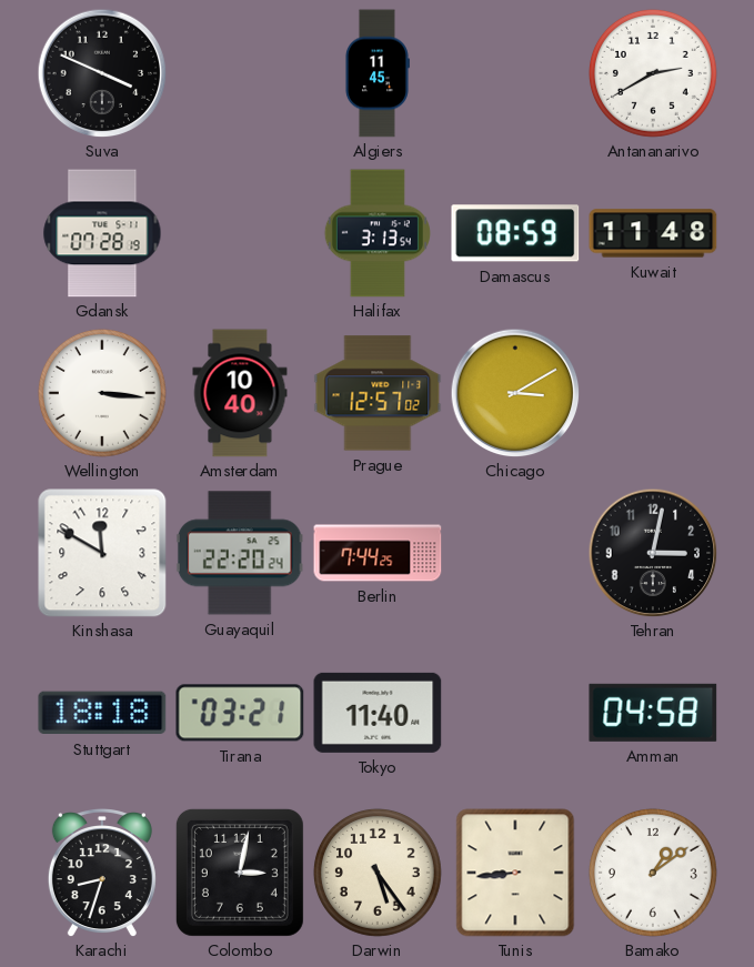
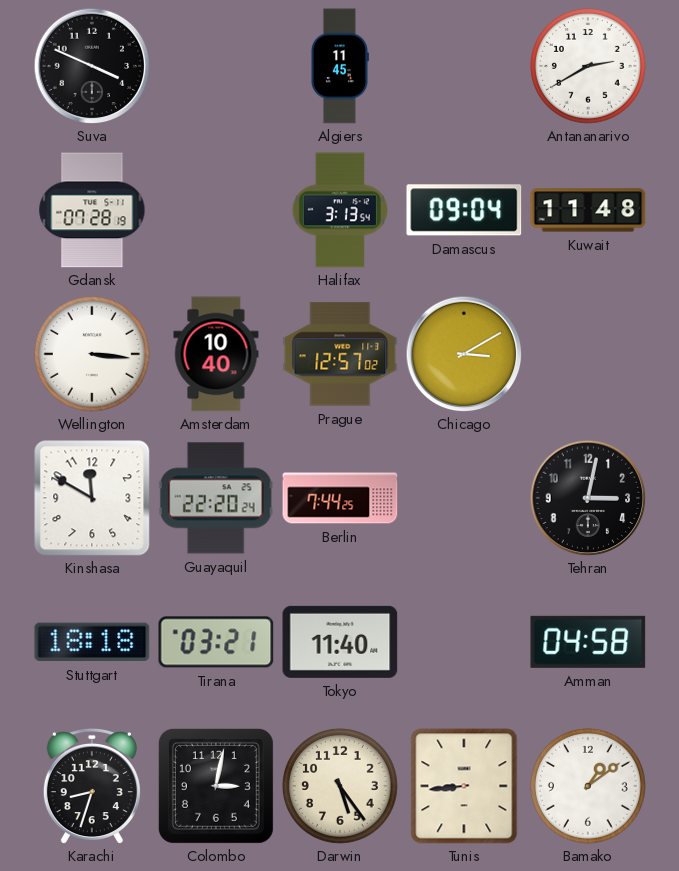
Damascus: 08:59 -> 09:04 (464, 210)
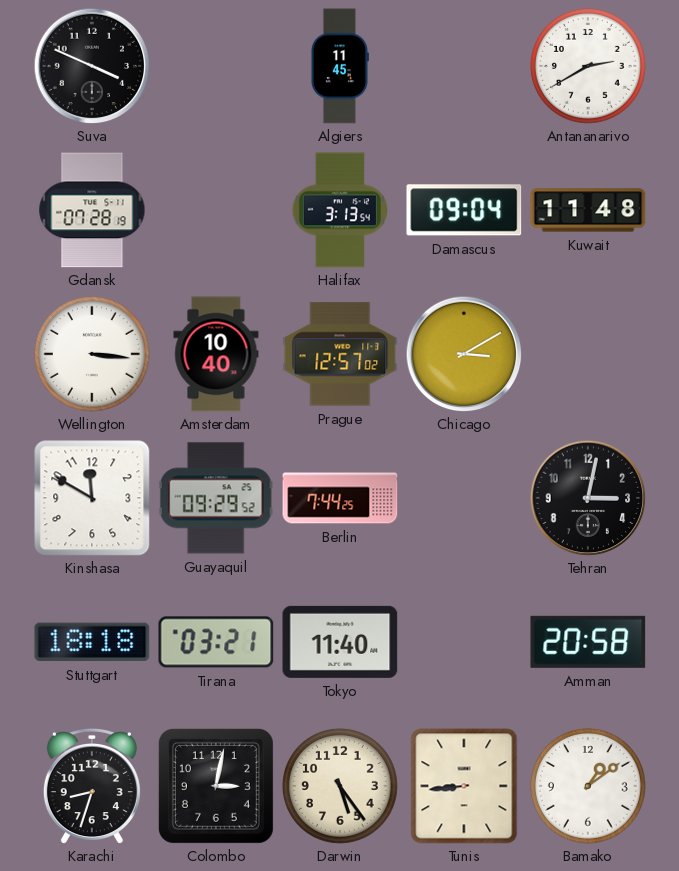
Guayaquil: 22:20 -> 09:29 (216, 498)
Amman: 04:58 -> 20:58 (588, 642)
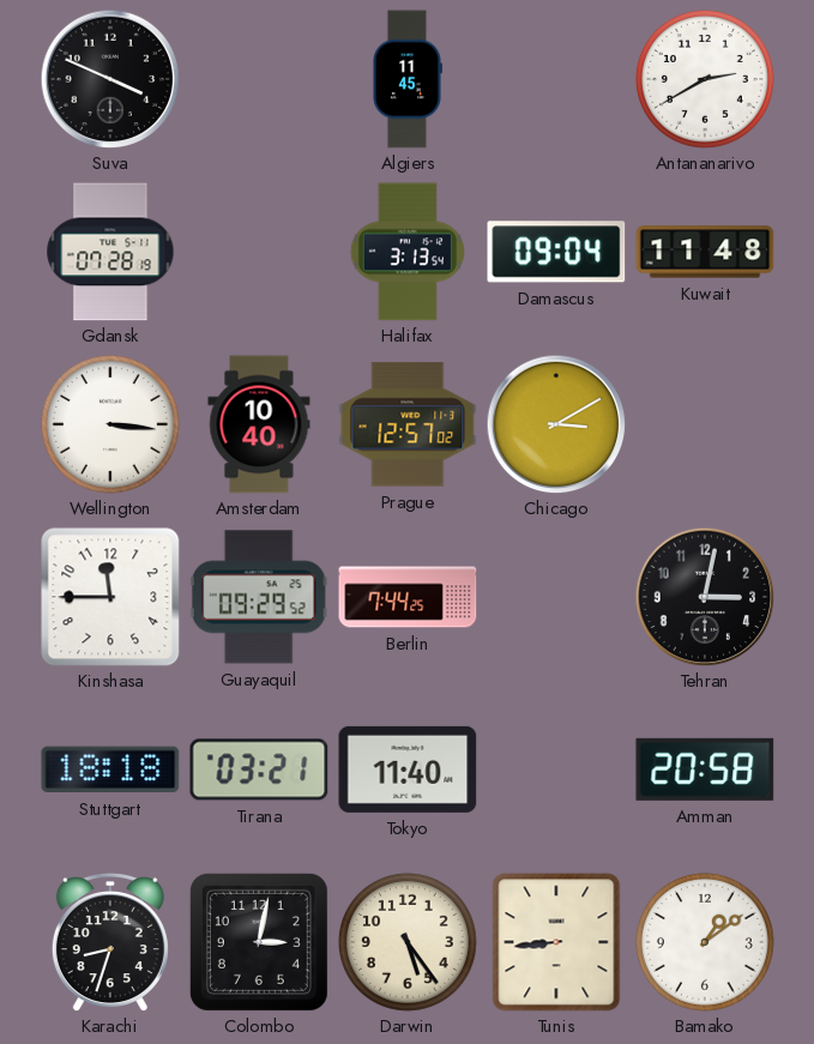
Kinshasa: 11:50 -> 11:45 (110, 597)
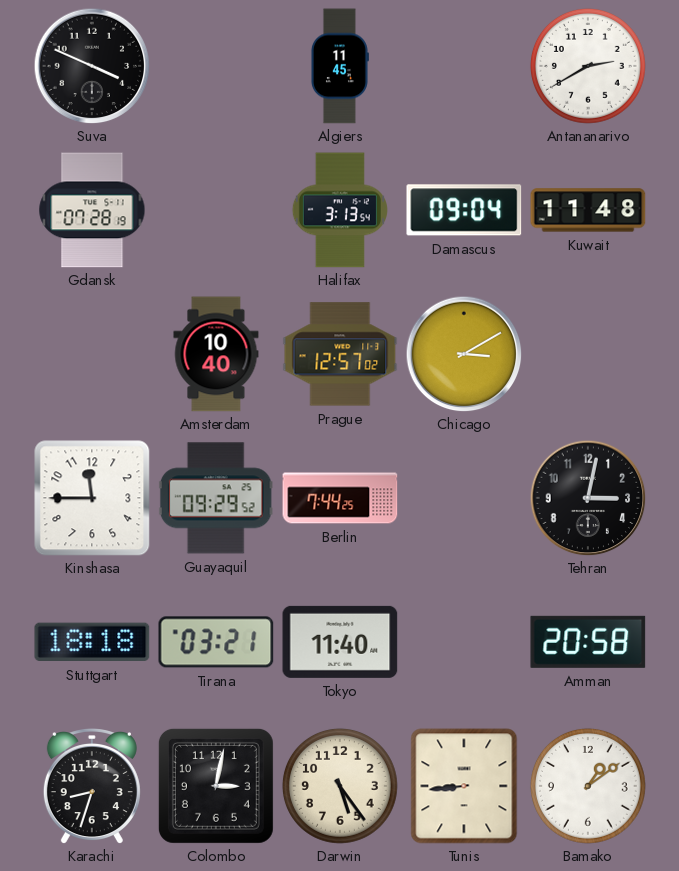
Wellington: 3:16 -> none (110, 424)
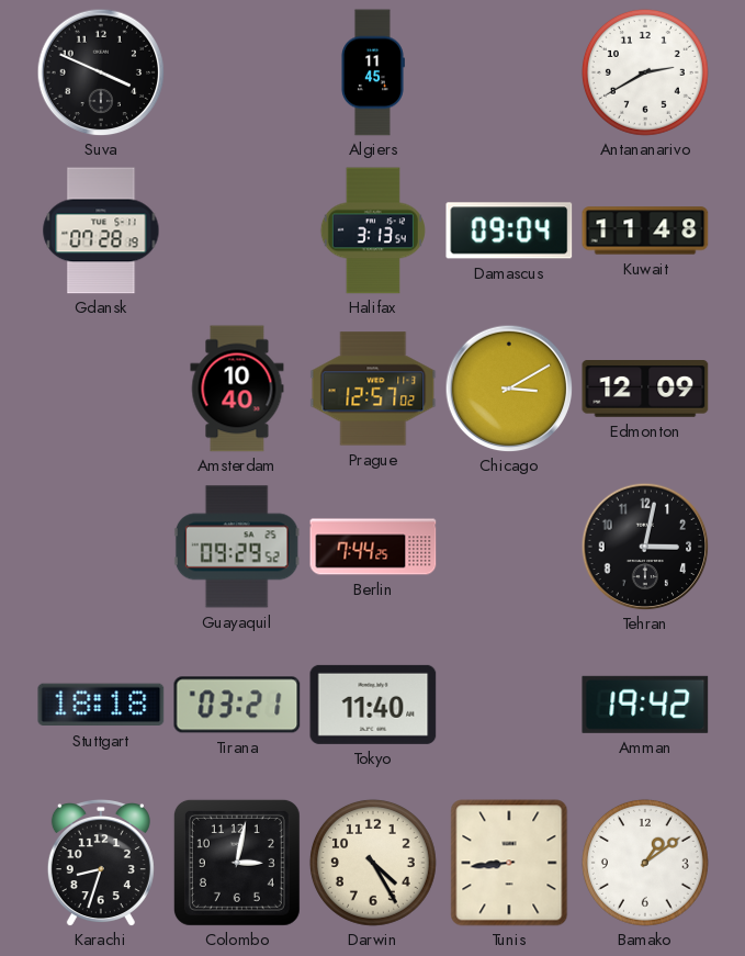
Edmonton: none -> 12:09 (645, 390)
Kinshasa: 11:45 -> none (92, 498)
Amman: 20:58 -> 19:42 (645, 705)
Darwin: 5:24 -> 4:25 (373, 863)
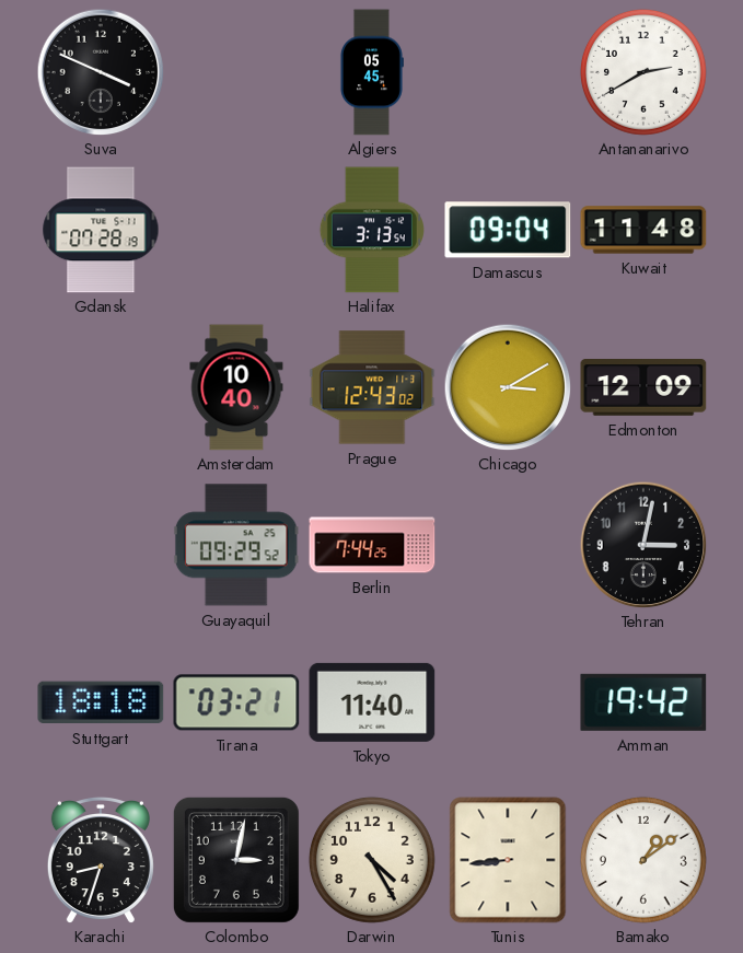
Algiers: 11:45 -> 05:45 (371, 72)
Prague: 12:57 -> 12:43 (372, 387)
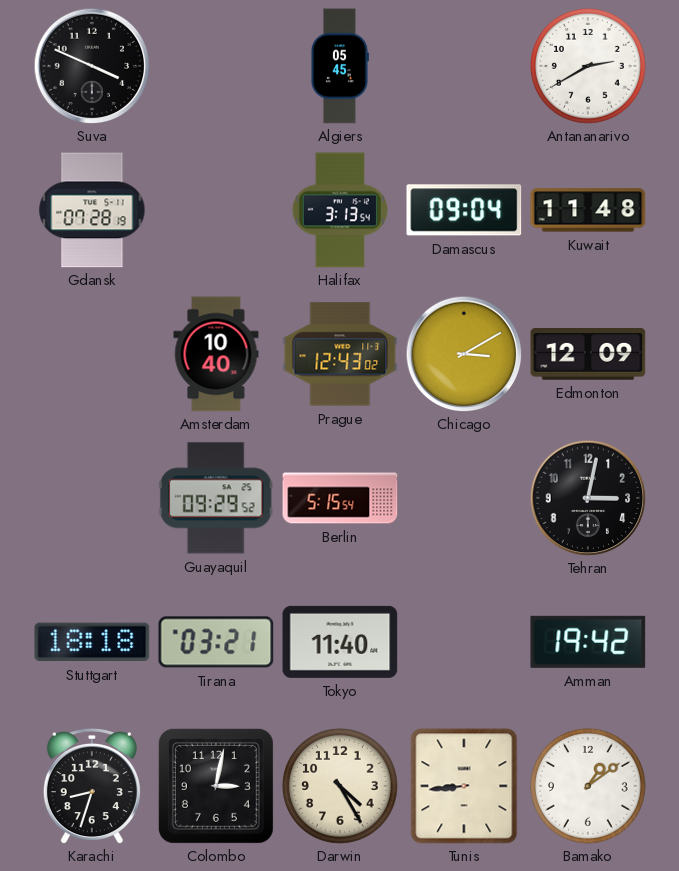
Berlin: 7:44 -> 5:15 (340, 498)
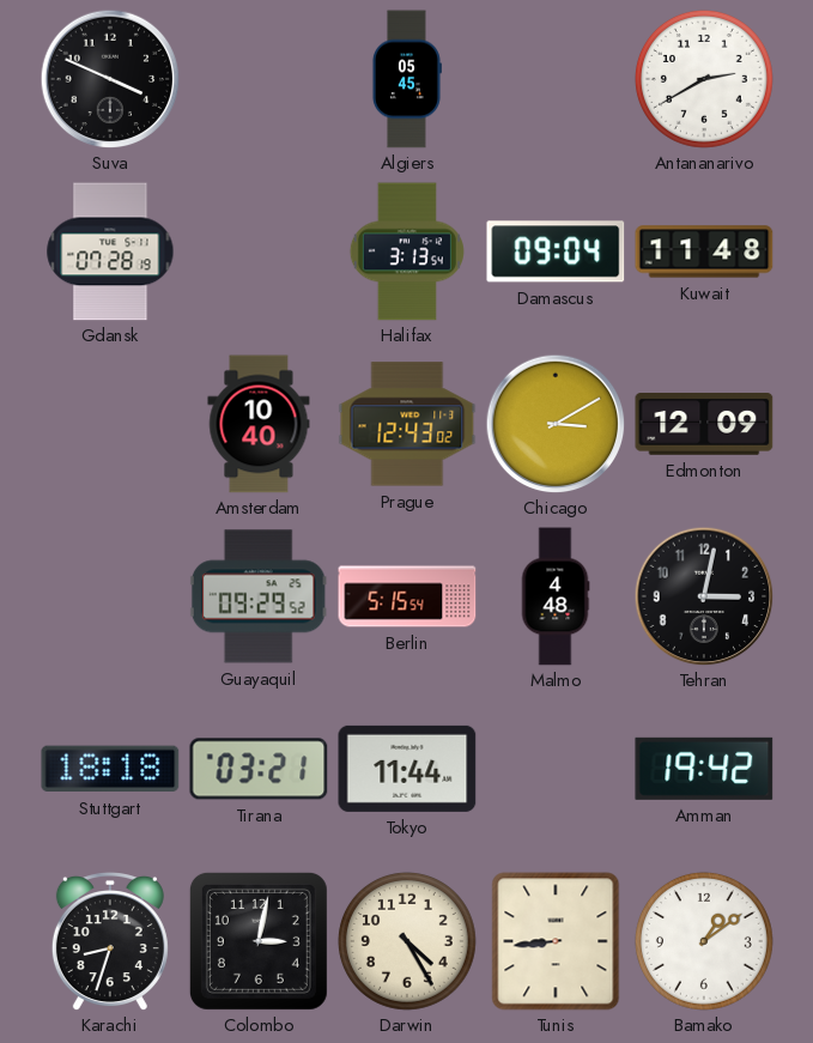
Malmo: none -> 4:48 (556, 596)
Tokyo: 11:40 -> 11:44 (407, 769)
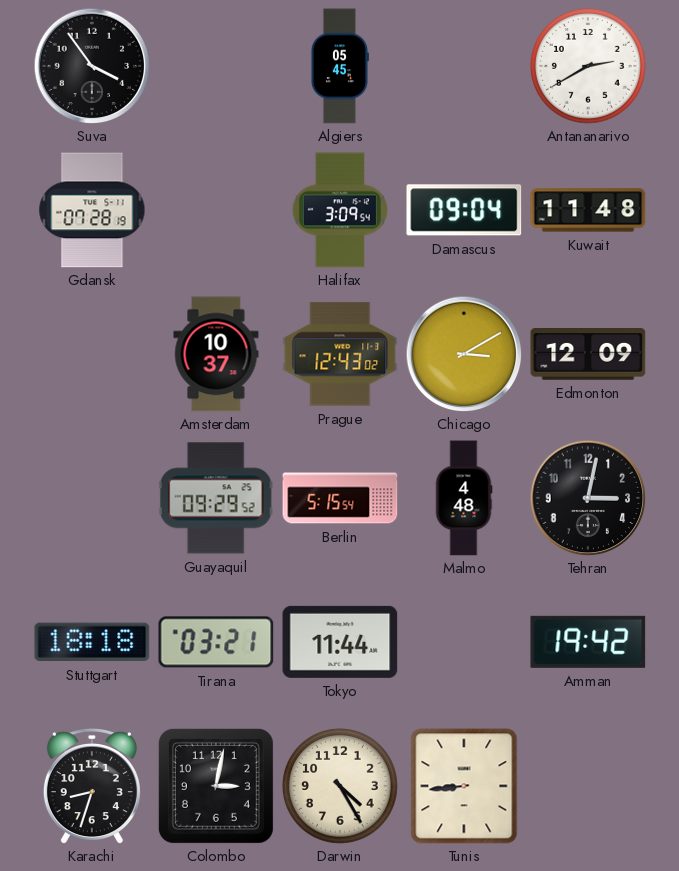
Suva: 3:49 -> 3:54 (92, 66)
Halifax: 3:13 -> 3:09 (340, 210)
Amsterdam: 10:40 -> 10:37 (216, 354)
Bamako: 1:09 -> none (704, 941)
